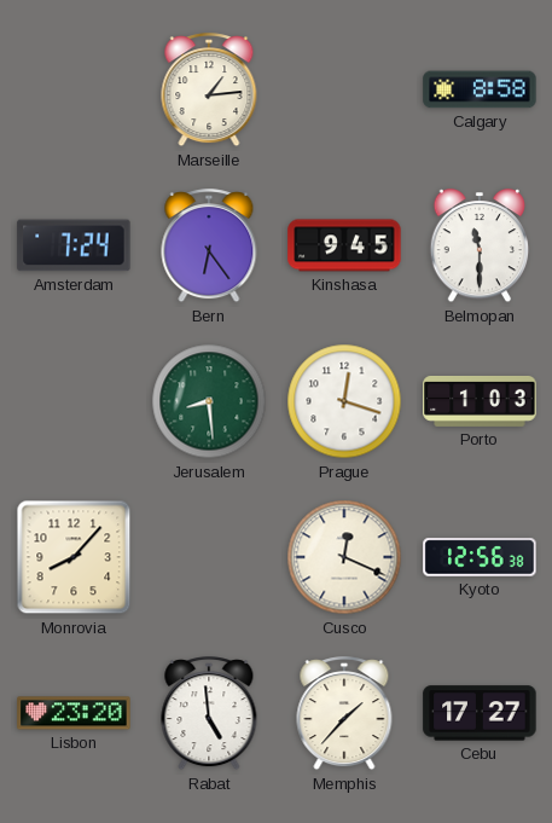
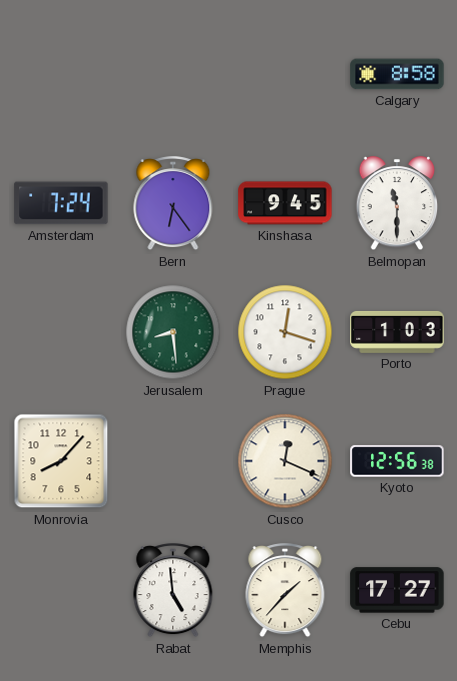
Marseille: 1:14 -> none (209, 91)
Lisbon: 23:20 -> none (74, 713)
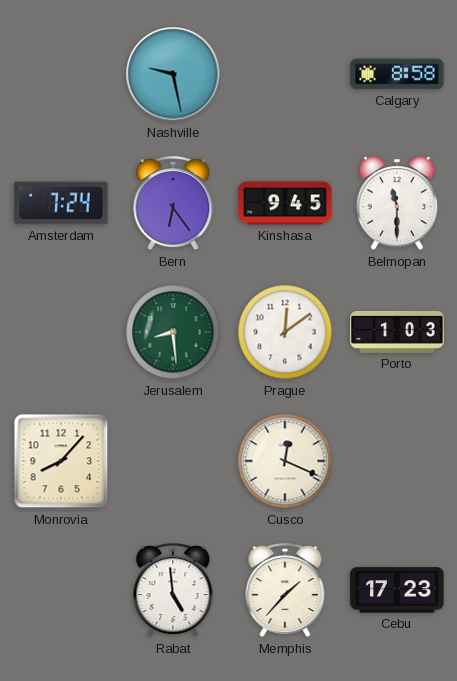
Nashville: none -> 9:28 (173, 74)
Prague: 12:18 -> 12:09 (285, 332)
Kyoto: 12:56 -> none (397, 461)
Cebu: 17:27 -> 17:23 (397, 590)
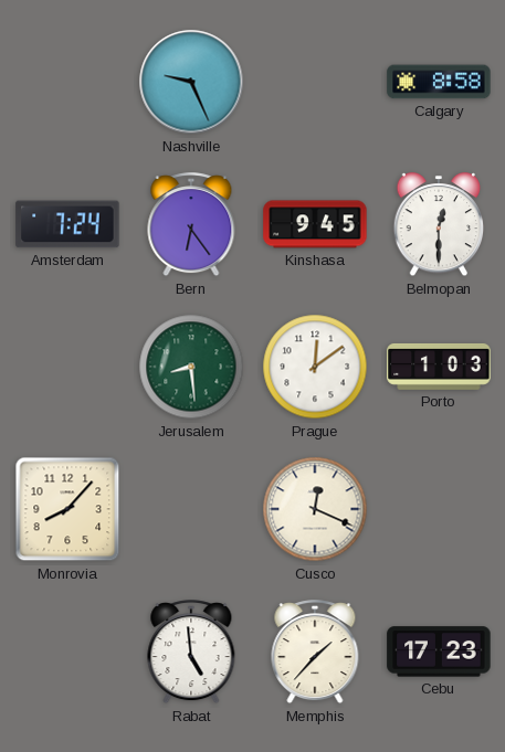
Nashville: 9:28 -> 9:26 (191, 82)
Belmopan: 11:30 -> 12:30 (439, 225)
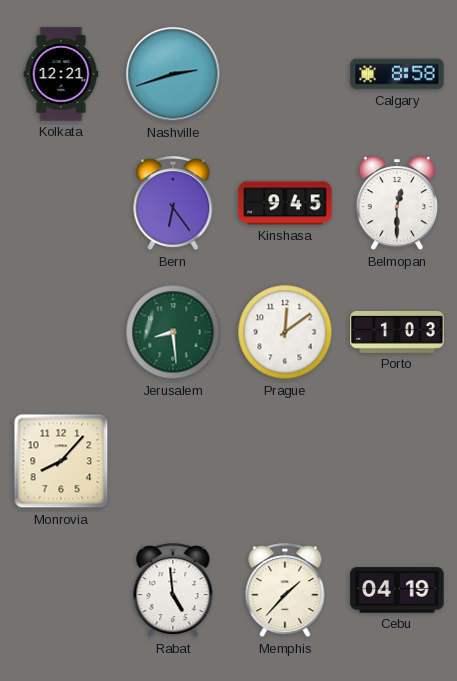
Kolkata: none -> 12:21 (61, 74)
Nashville: 9:26 -> 2:42 (173, 74)
Amsterdam: 7:24 -> none (67, 224)
Cusco: 12:19 -> none (315, 509)
Cebu: 17:23 -> 04:19 (397, 590)
